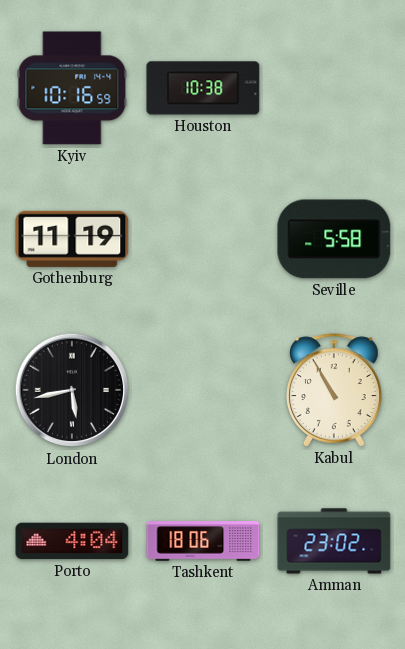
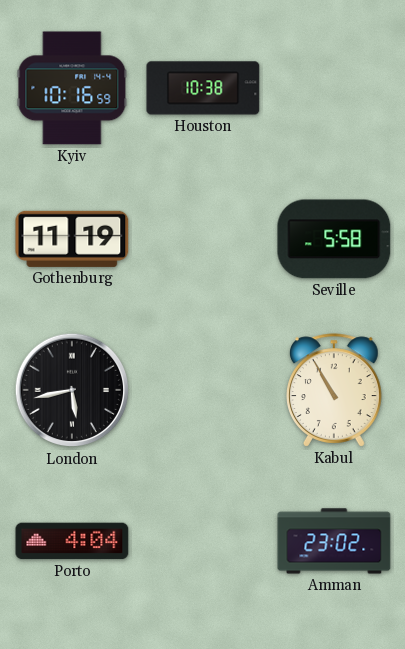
Tashkent: 18:06 -> none (203, 541)
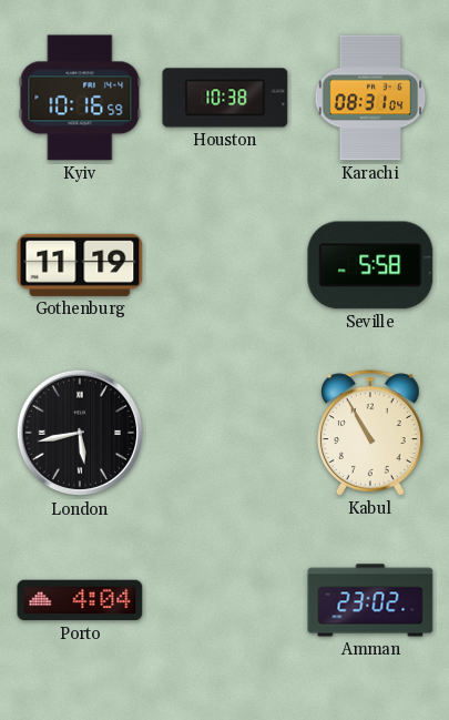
Karachi: none -> 08:31 (370, 98)
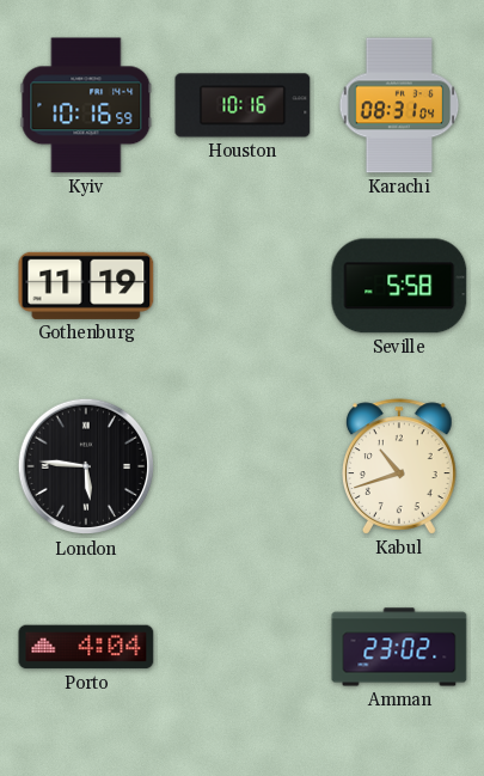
Houston: 10:38 -> 10:16 (243, 105)
London: 5:43 -> 5:46 (86, 466)
Kabul: 10:55 -> 10:42 (400, 466)
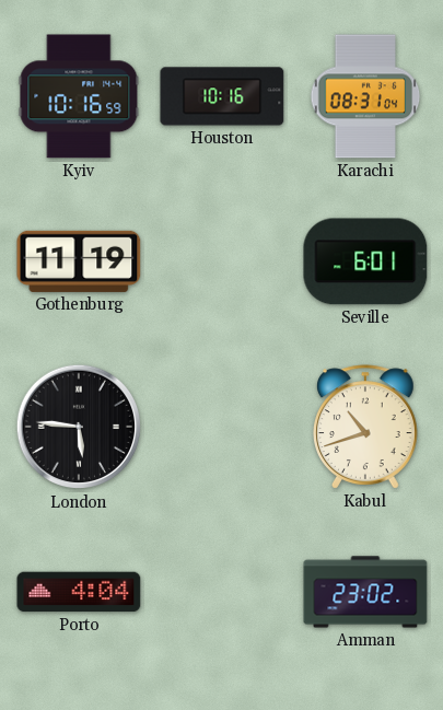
Seville: 5:58 -> 6:01 (365, 261)
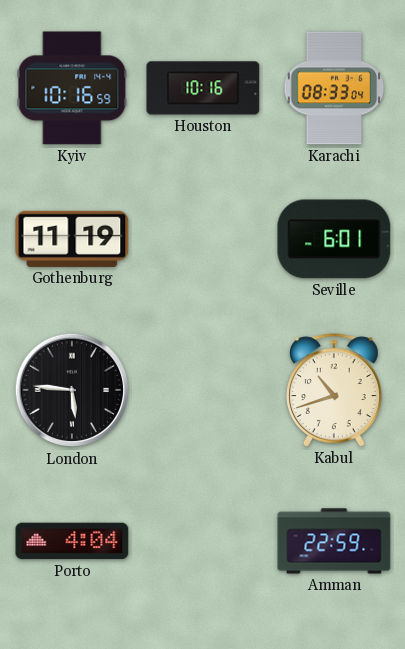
Karachi: 08:31 -> 08:33 (334, 88)
Amman: 23:02 -> 22:59 (334, 541)
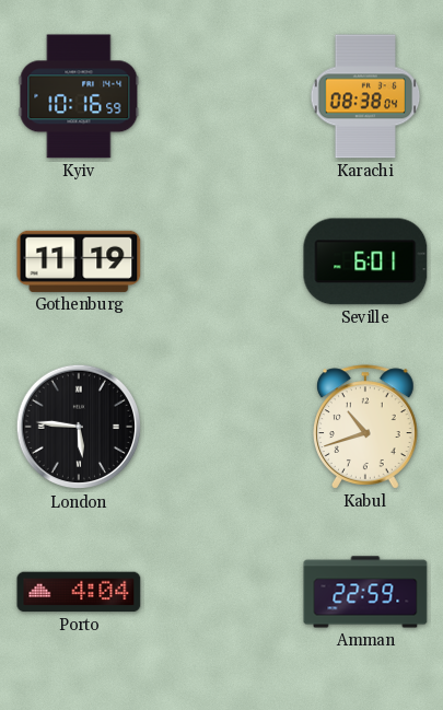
Houston: 10:16 -> none (203, 88)
Karachi: 08:33 -> 08:38 (365, 96)
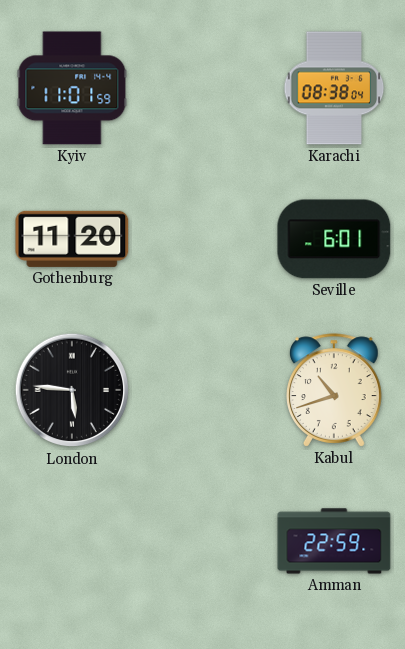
Kyiv: 10:16 -> 11:01 (72, 88)
Gothenburg: 11:19 -> 11:20 (72, 239)
Porto: 4:04 -> none (79, 592)
